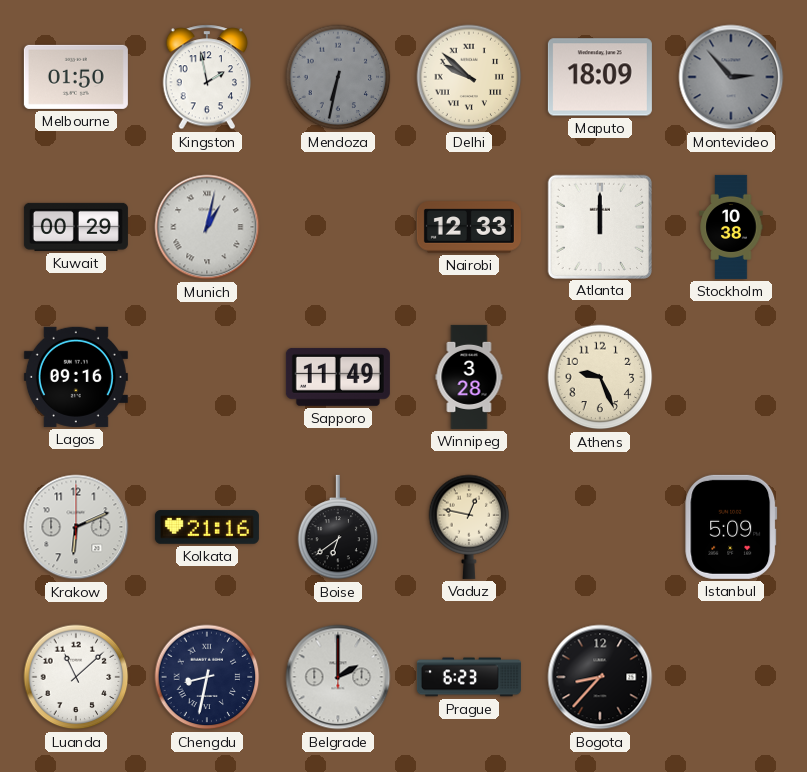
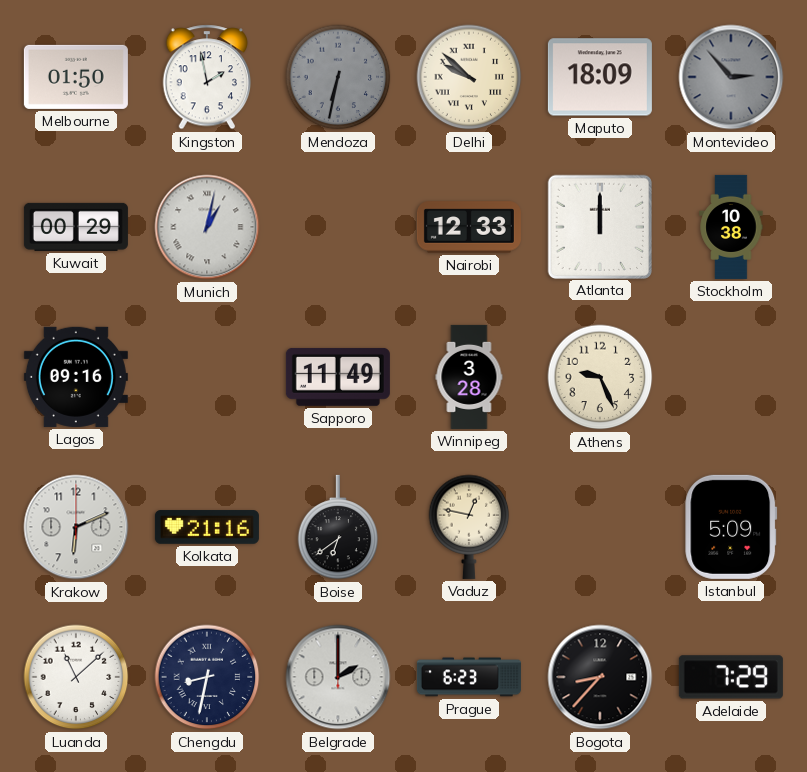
Adelaide: none -> 7:29 (731, 677)
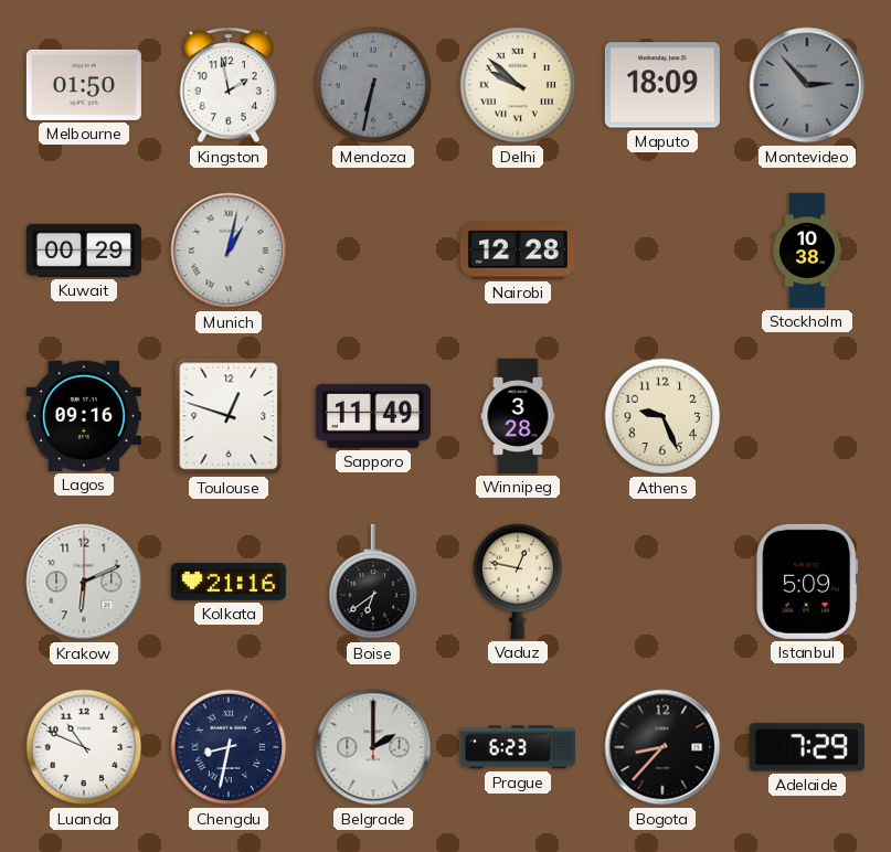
Nairobi: 12:33 -> 12:28 (518, 251)
Atlanta: 12:00 -> none (599, 226)
Toulouse: none -> 12:48 (229, 416)
Luanda: 11:08 -> 10:49 (84, 747)
